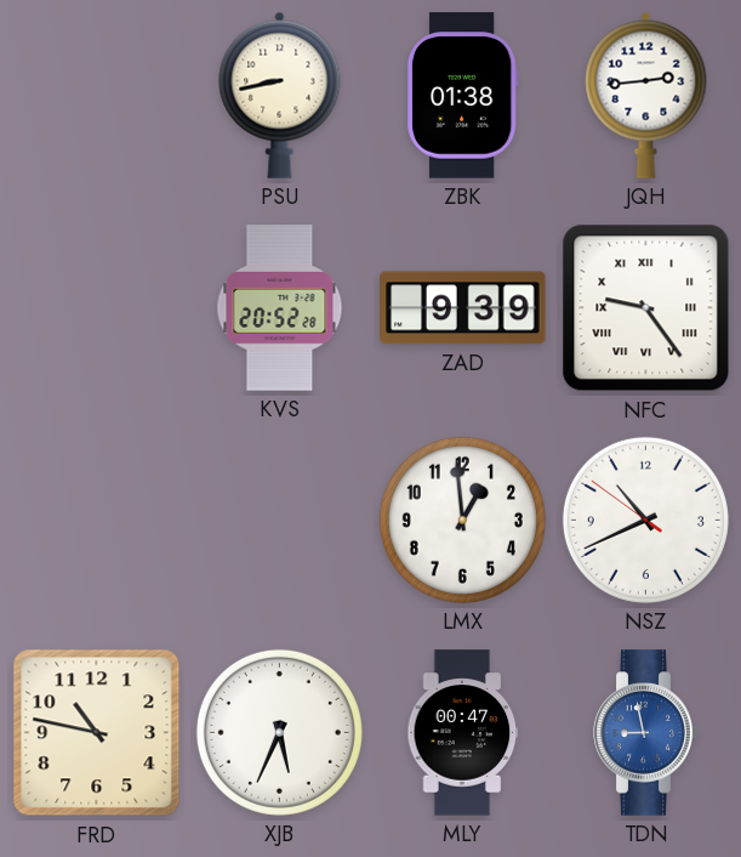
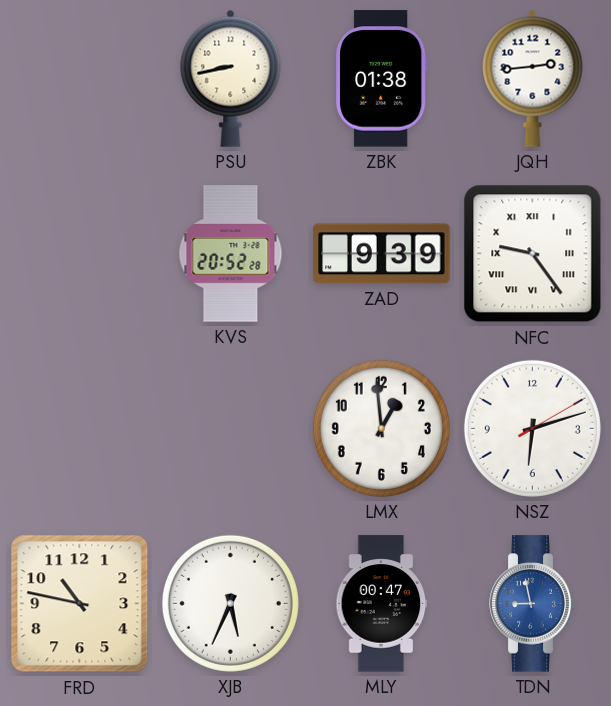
NSZ: 10:40 -> 6:12 (532, 428)
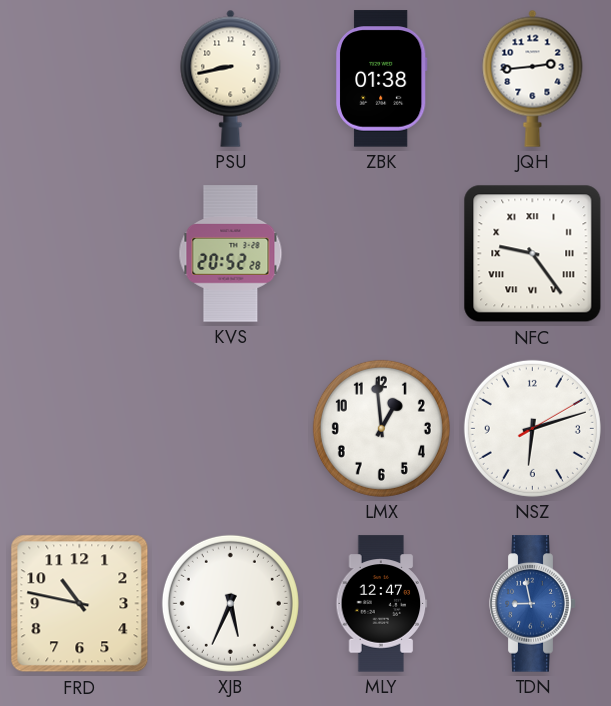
ZAD: 9:39 -> none (382, 254)
MLY: 00:47 -> 12:47 (382, 604)
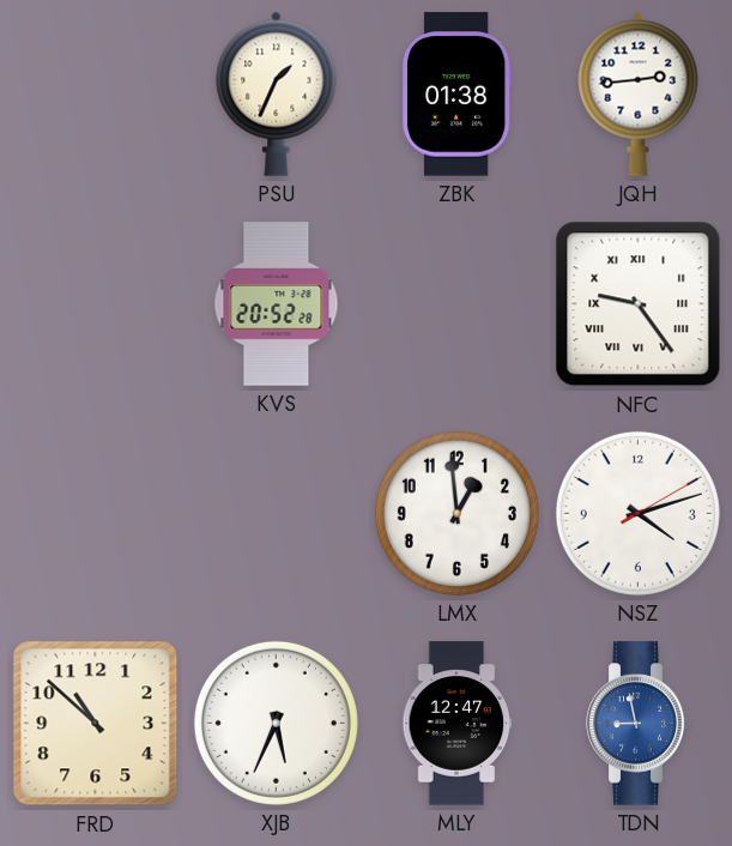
PSU: 8:43 -> 1:34 (277, 93)
NSZ: 6:12 -> 4:12 (637, 513)
FRD: 10:47 -> 10:52 (96, 724)
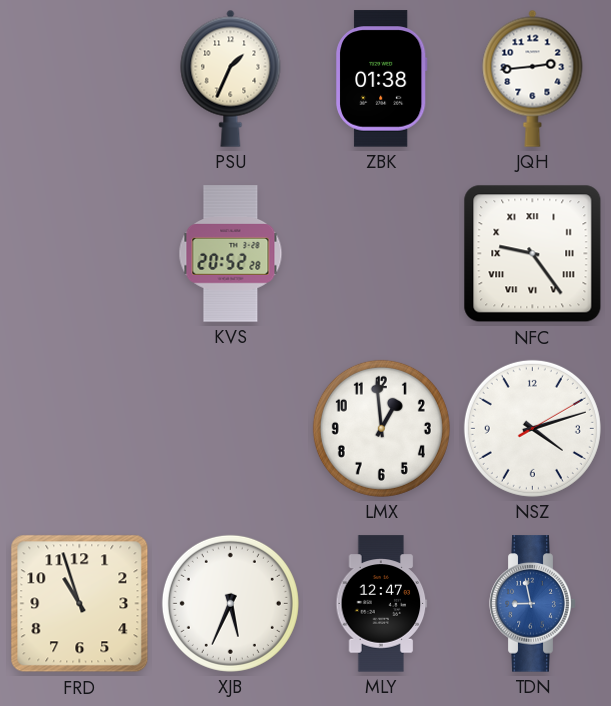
FRD: 10:52 -> 10:57 (80, 604)
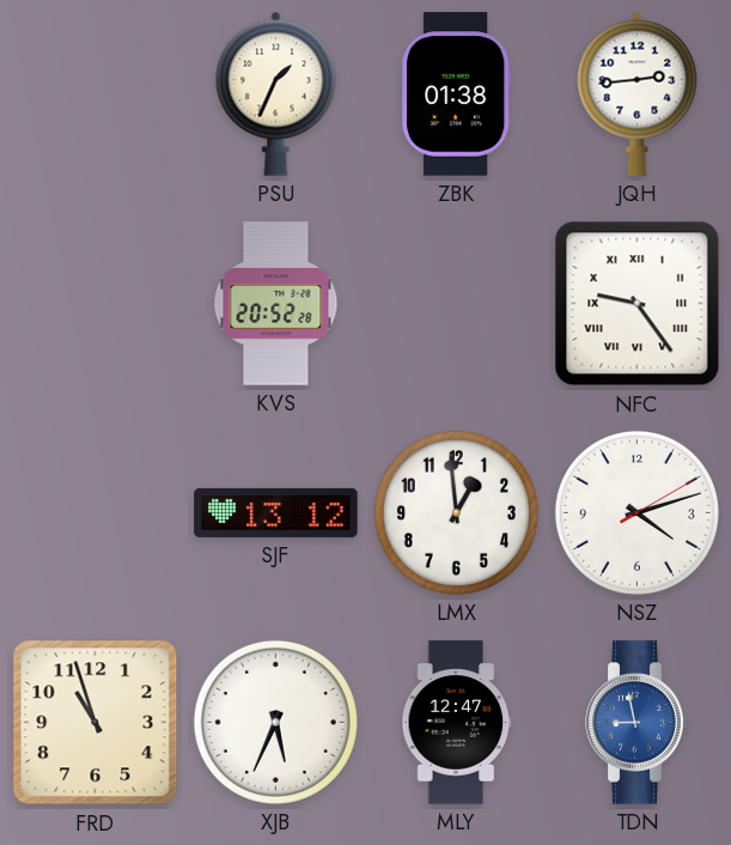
SJF: none -> 13:12 (276, 512)
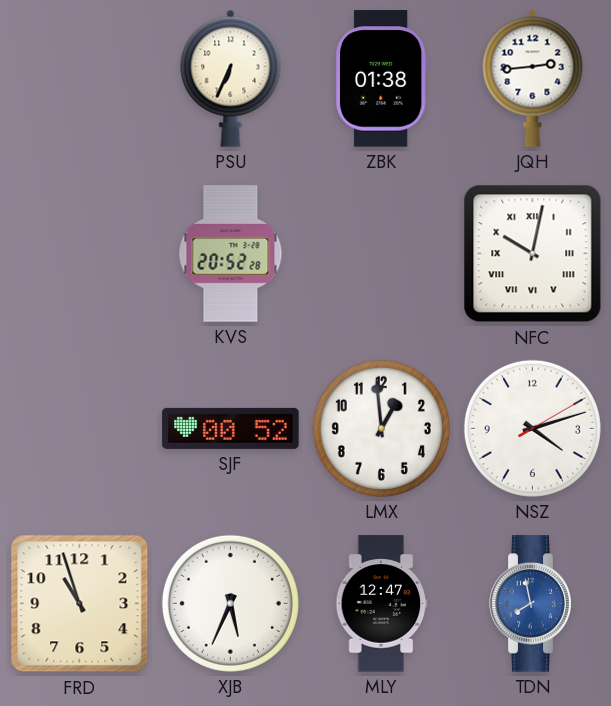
PSU: 1:34 -> 6:34 (231, 78)
NFC: 9:24 -> 10:02 (533, 254)
SJF: 13:12 -> 00:52 (231, 428)
TDN: 8:58 -> 7:58 (533, 604)
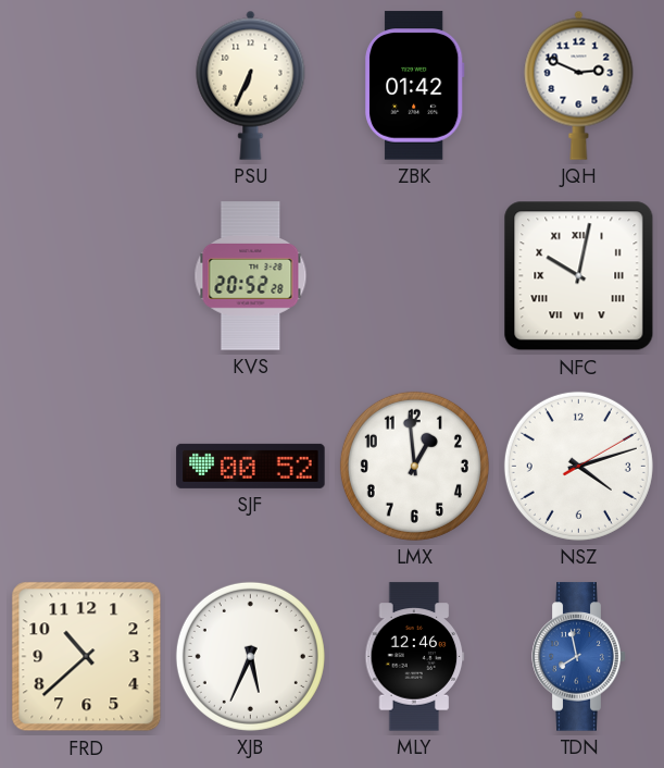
ZBK: 01:38 -> 01:42 (414, 86)
JQH: 2:44 -> 2:49 (579, 85)
FRD: 10:57 -> 10:38 (87, 657)
MLY: 12:47 -> 12:46 (415, 657)
